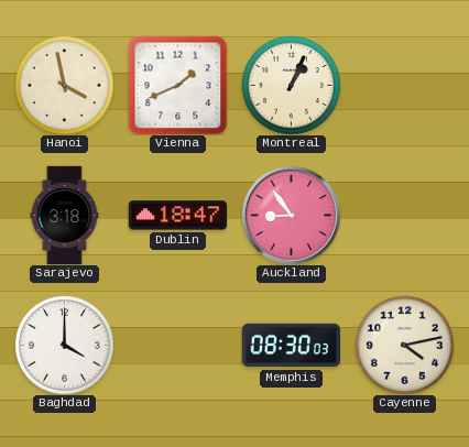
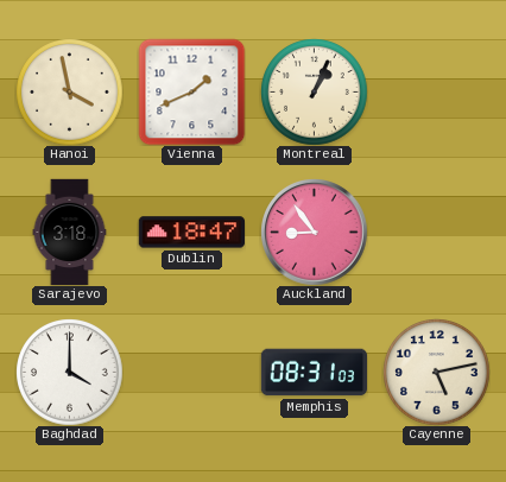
Memphis: 08:30 -> 08:31 (314, 373)
Cayenne: 4:13 -> 5:13 (436, 372)
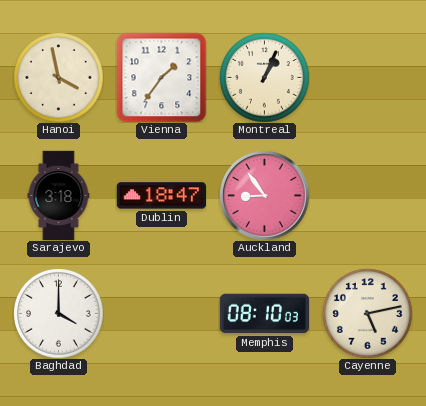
Vienna: 1:41 -> 1:36 (161, 77)
Memphis: 08:31 -> 08:10 (264, 314)
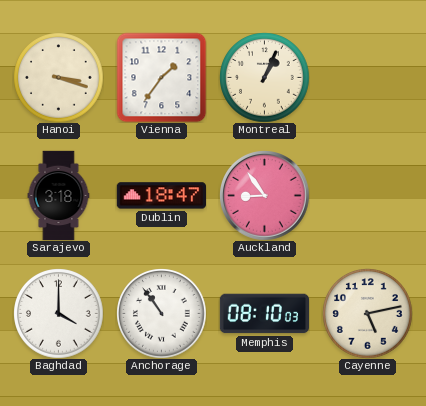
Hanoi: 3:58 -> 3:18 (58, 77)
Anchorage: none -> 10:54 (161, 313)
